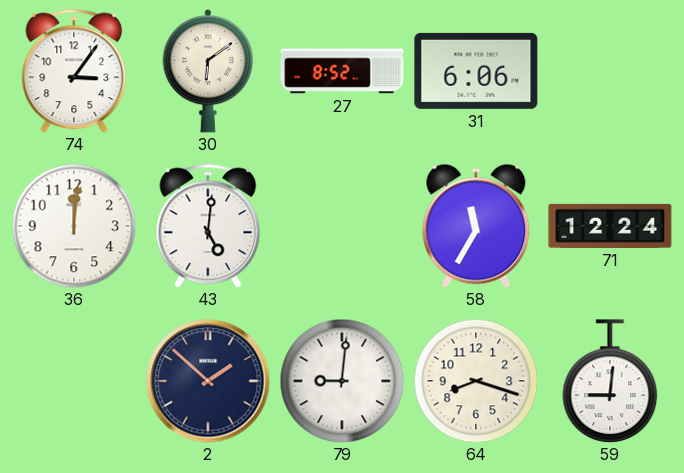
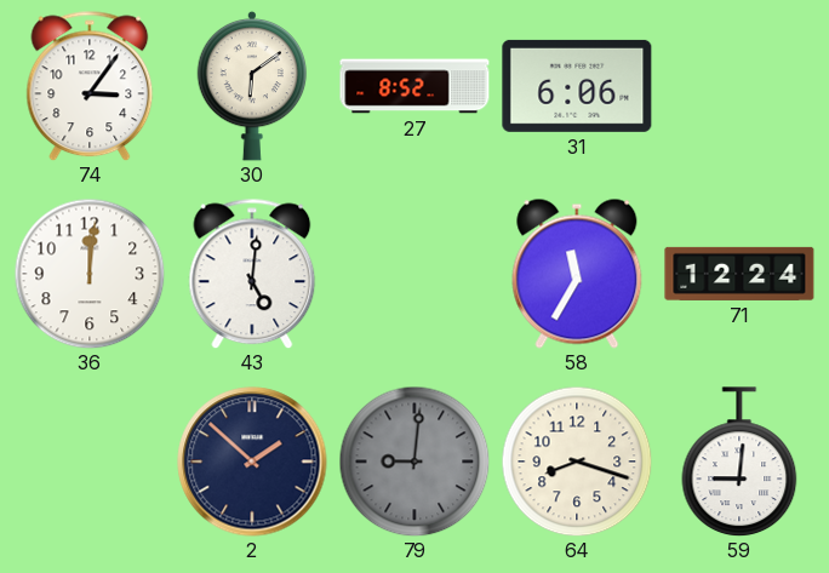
79 dial: white -> grey (414, 462)
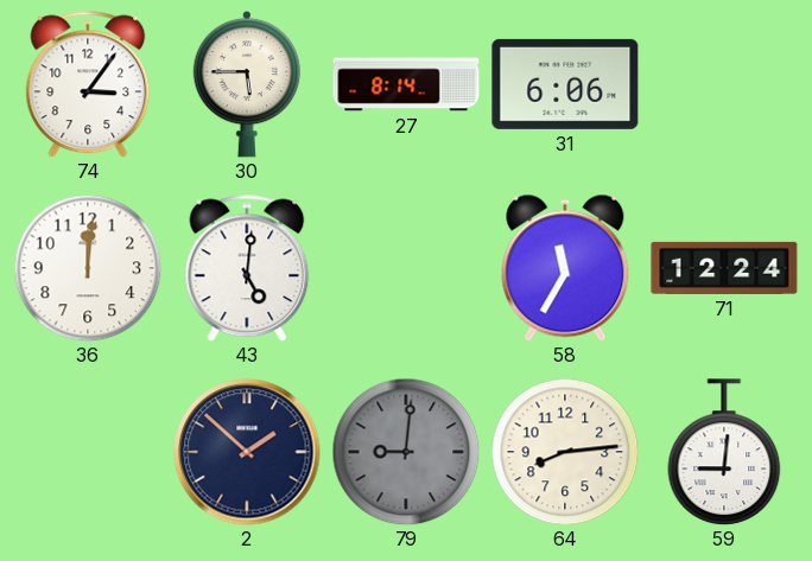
30: 6:09 -> 5:45 (247, 84)
27: 8:52 -> 8:14 (406, 84)
64: 8:18 -> 8:14 (565, 452)
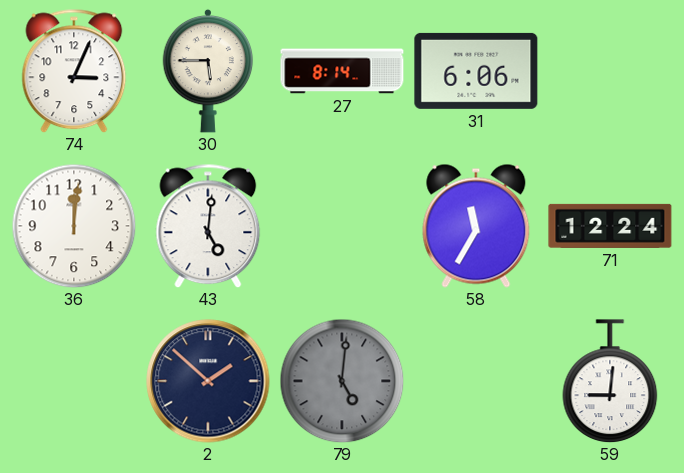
74: 3:06 -> 3:04 (74, 71)
79: 9:01 -> 5:01 (342, 381)
64: 8:14 -> none (565, 452)
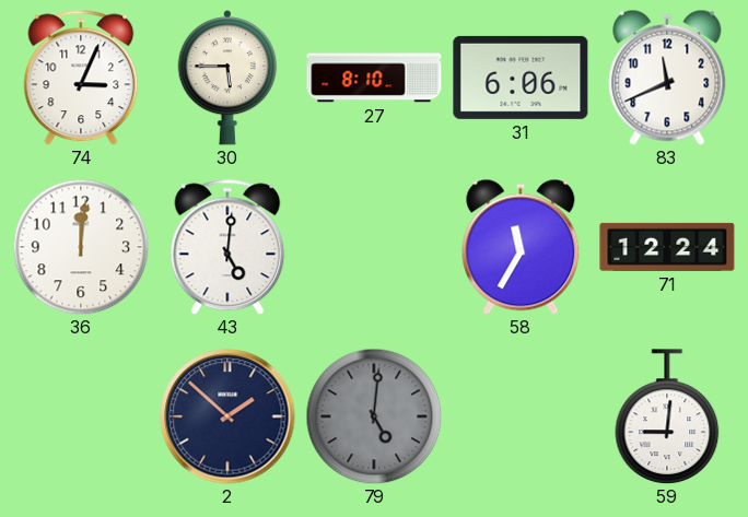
27: 8:14 -> 8:10 (374, 78)
83: none -> 11:41 (667, 78)
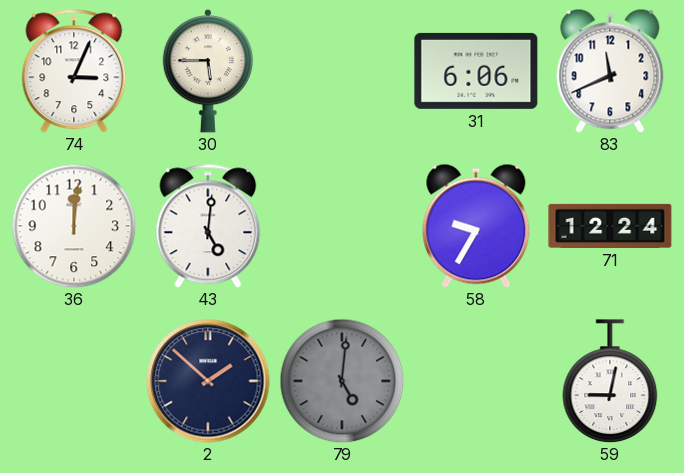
27: 8:10 -> none (374, 78)
58: 11:35 -> 9:35 (476, 226)
59: 9:01 -> 9:02 (610, 381)
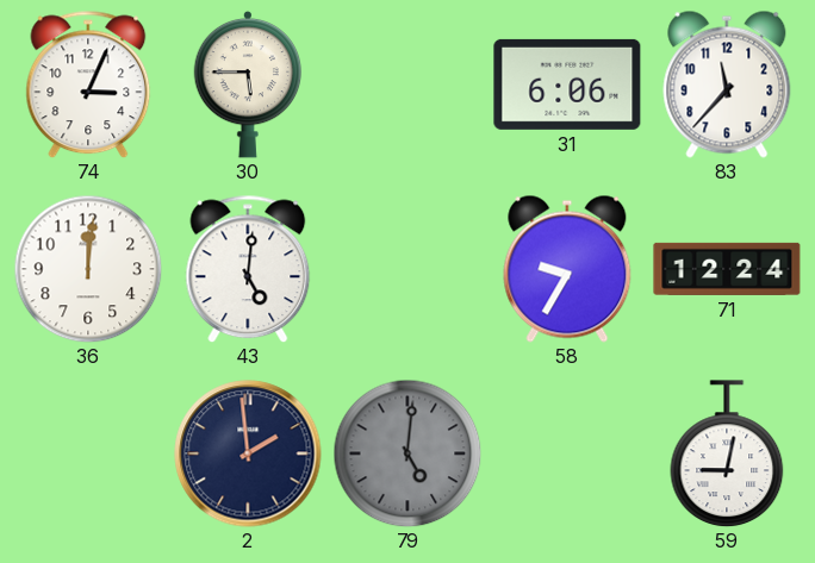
83: 11:41 -> 11:37 (727, 85)
2: 1:52 -> 1:59 (248, 453)
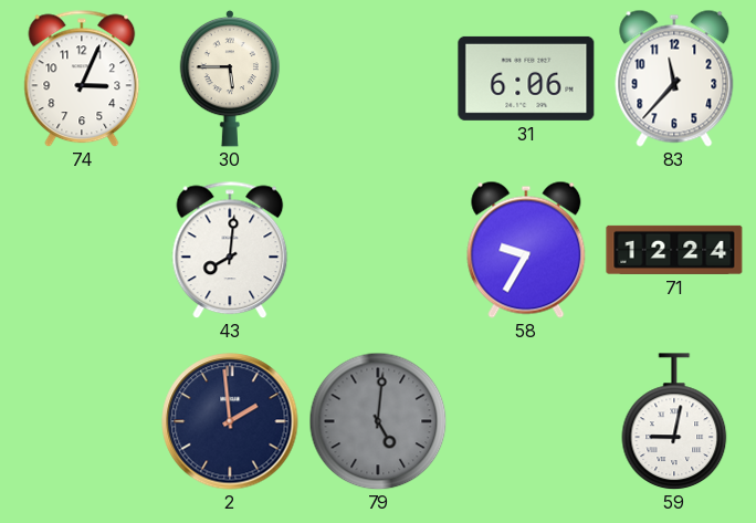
36: 12:01 -> none (88, 269)
43: 5:01 -> 8:01 (230, 250)
